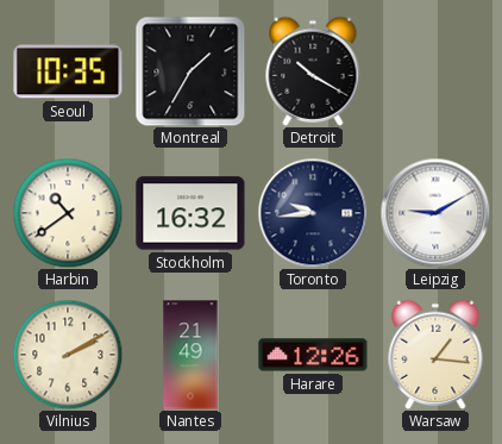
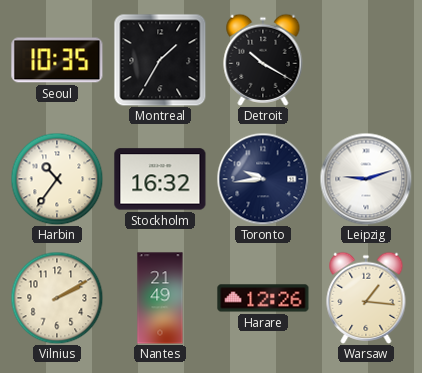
Harbin: 10:39 -> 10:36 (57, 179)
Leipzig: 9:10 -> 9:12 (366, 179)
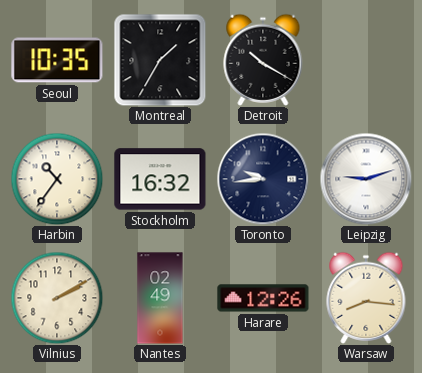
Nantes: 21:49 -> 02:49 (160, 298)
Warsaw: 1:16 -> 8:16 (366, 298)
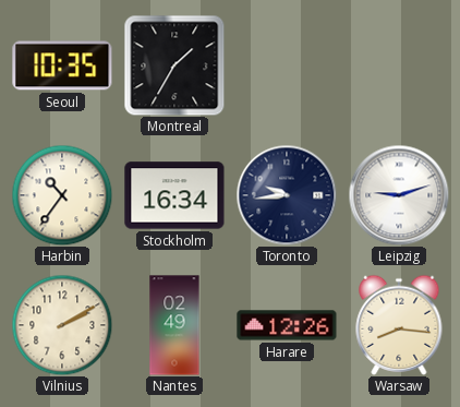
Detroit: 10:20 -> none (263, 60)
Stockholm: 16:32 -> 16:34 (174, 195)
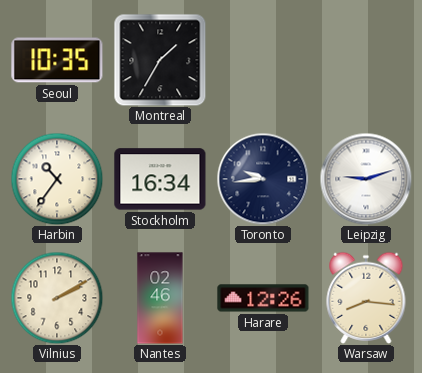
Nantes: 02:49 -> 02:46 (160, 298)
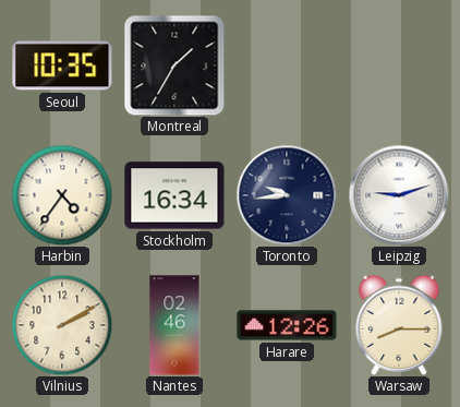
Harbin: 10:36 -> 4:36 (62, 195)
Warsaw: 8:16 -> 8:15 (399, 325)
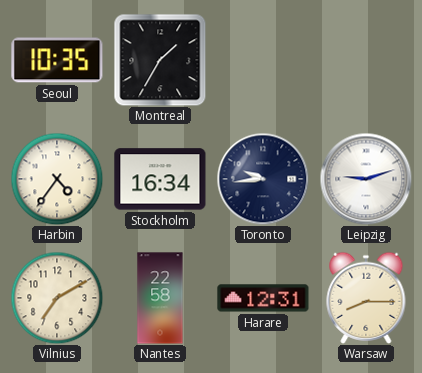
Vilnius: 2:10 -> 7:10 (57, 298)
Nantes: 02:46 -> 22:58 (160, 298)
Harare: 12:26 -> 12:31 (263, 298)
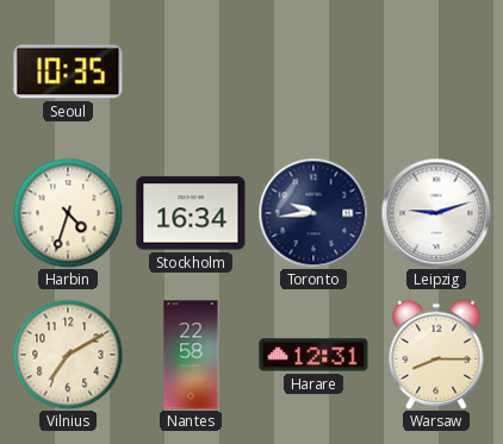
Montreal: 1:35 -> none (160, 60)
Harbin: 4:36 -> 4:33 (68, 213)
